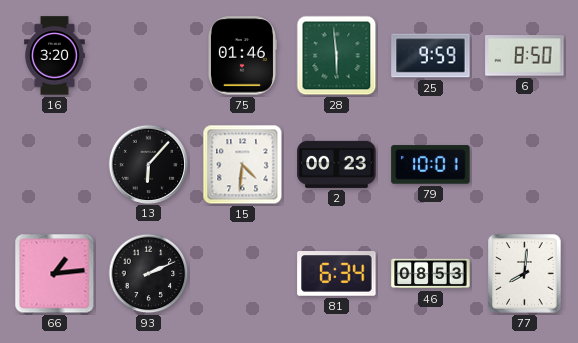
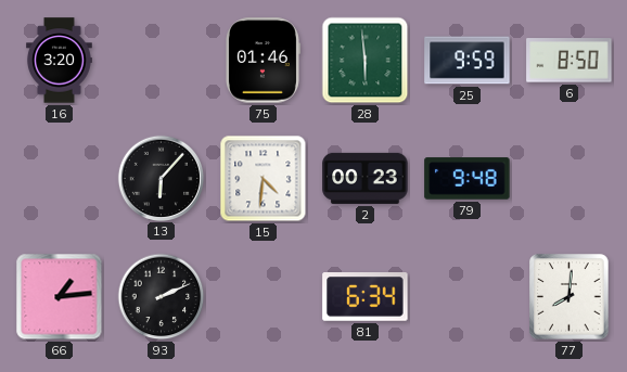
79: 10:01 -> 9:48 (468, 179)
46: 08:53 -> none (431, 274)
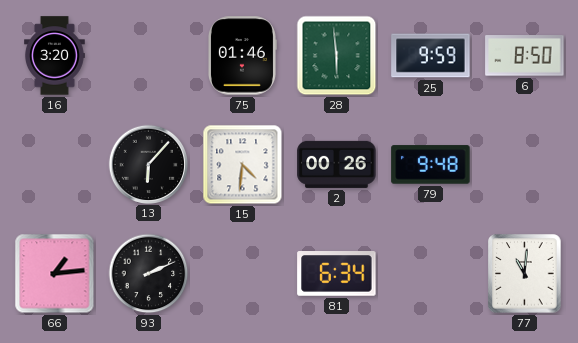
2: 00:23 -> 00:26 (337, 164)
77: 8:01 -> 11:01 (525, 274)
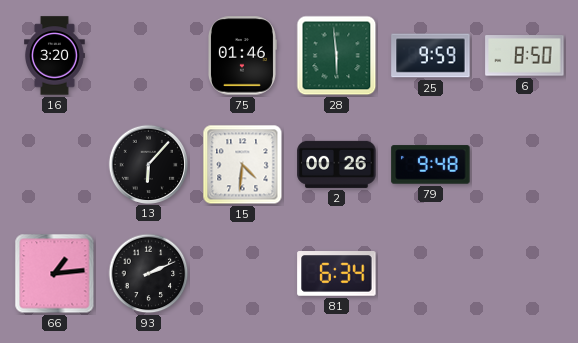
77: 11:01 -> none (525, 274)
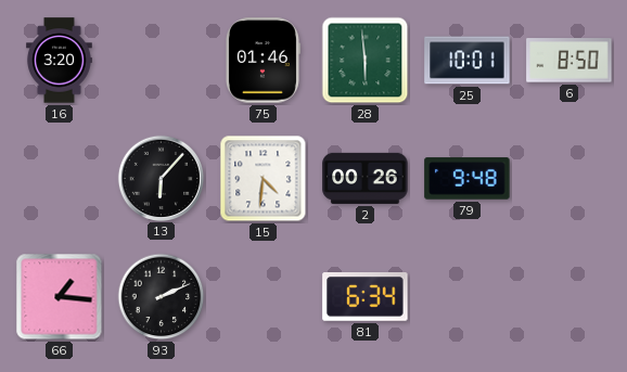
25: 9:59 -> 10:01 (468, 61)
66: 1:14 -> 1:16 (60, 297)
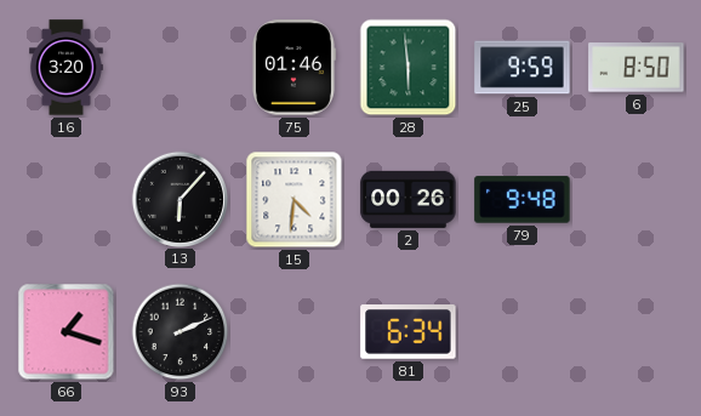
25: 10:01 -> 9:59 (523, 68)
66: 1:16 -> 1:18 (67, 332)
